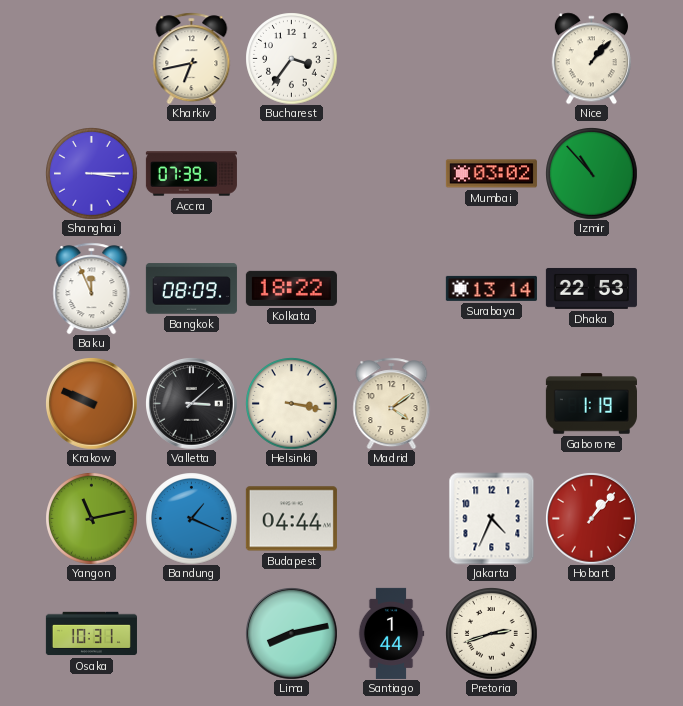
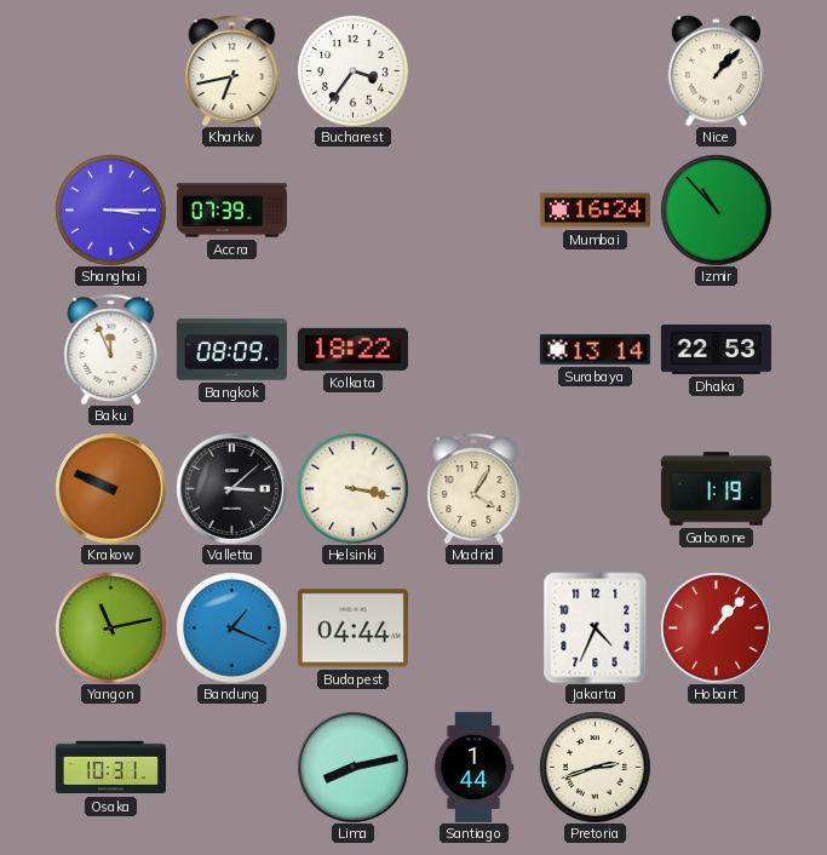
Mumbai: 03:02 -> 16:24 (595, 211)
Madrid: 4:09 -> 4:05 (475, 488)
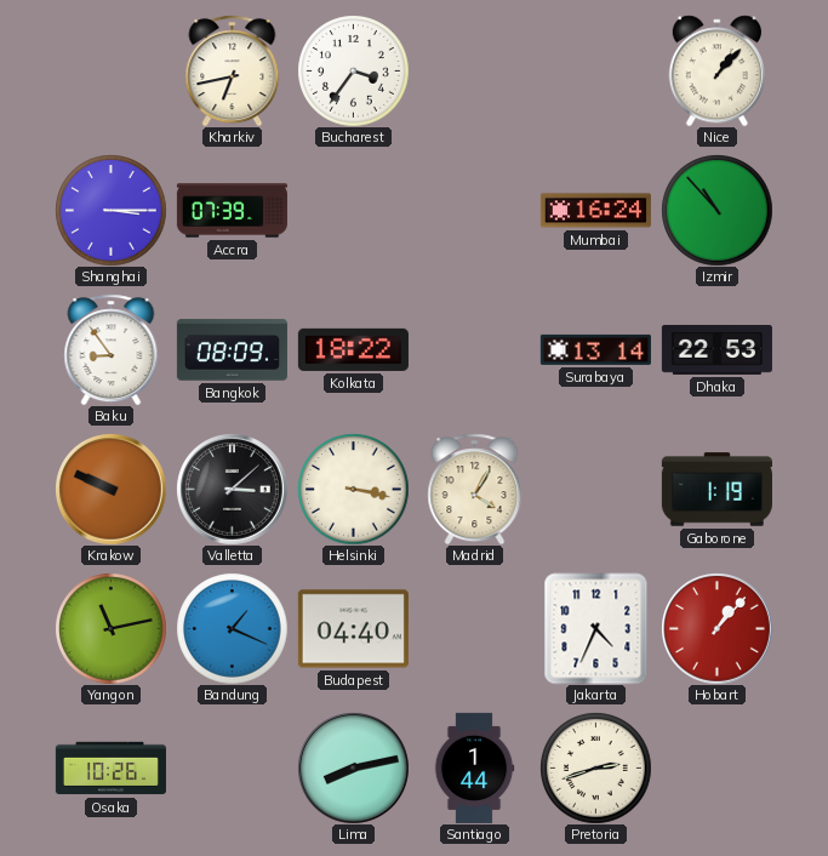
Baku: 11:56 -> 8:54 (112, 349)
Budapest: 04:44 -> 04:40 (353, 629)
Osaka: 10:31 -> 10:26 (110, 769)
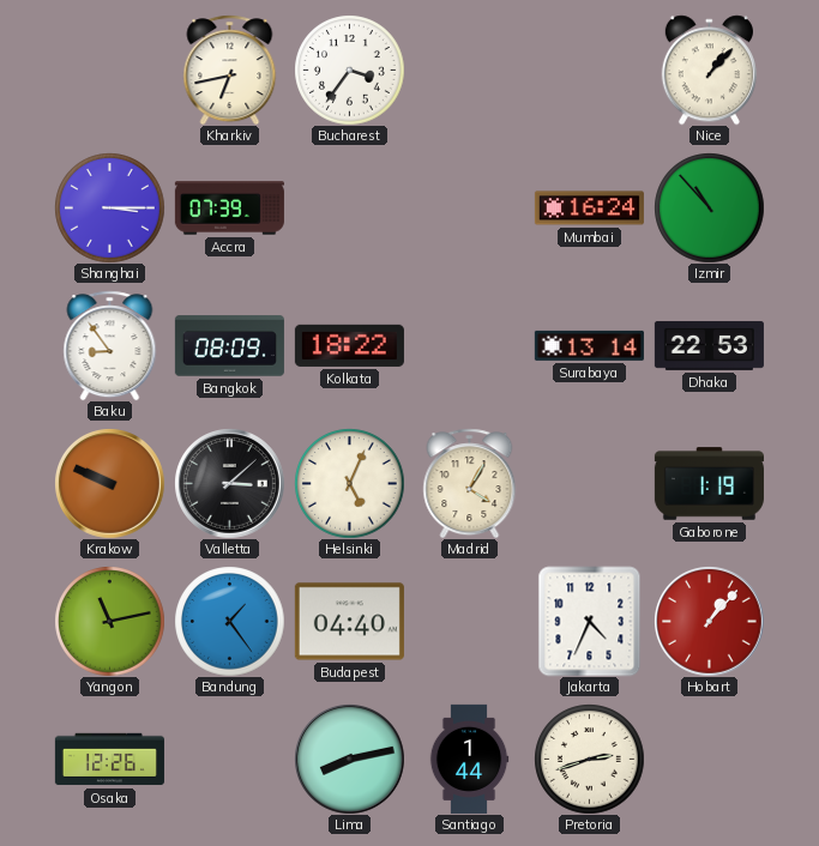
Helsinki: 3:17 -> 5:04 (349, 483)
Bandung: 1:19 -> 1:24 (229, 621)
Osaka: 10:26 -> 12:26 (109, 760)
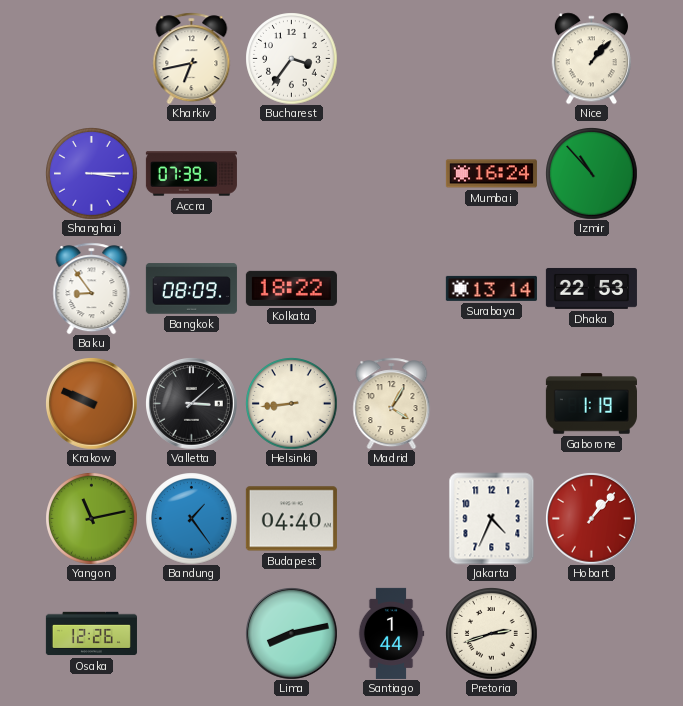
Helsinki: 5:04 -> 8:44 (291, 403)
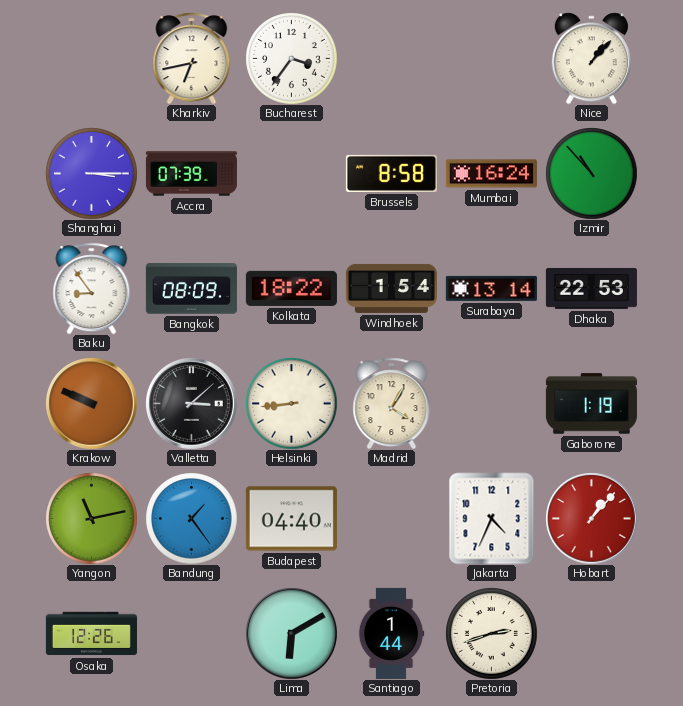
Brussels: none -> 8:58 (391, 173)
Windhoek: none -> 1:54 (391, 288)
Lima: 8:13 -> 6:10 (292, 634)
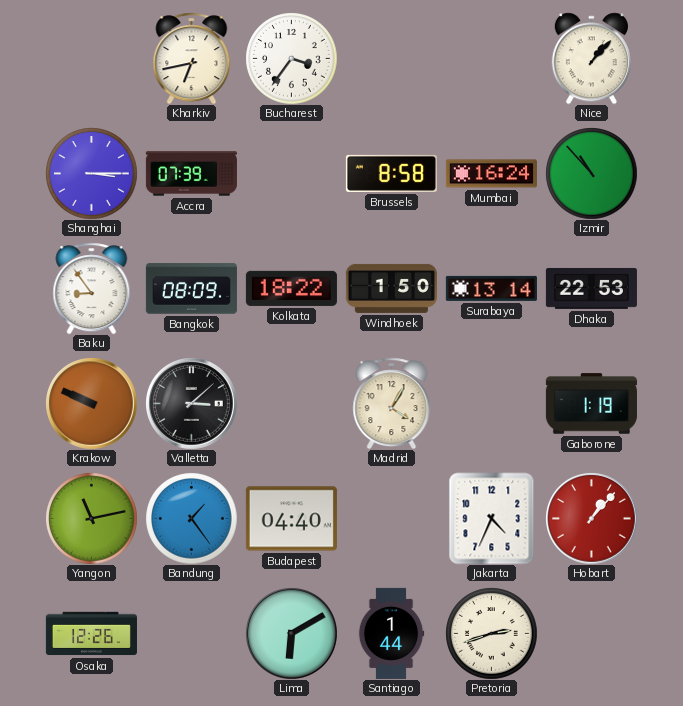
Windhoek: 1:54 -> 1:50 (391, 288)
Helsinki: 8:44 -> none (291, 403)
